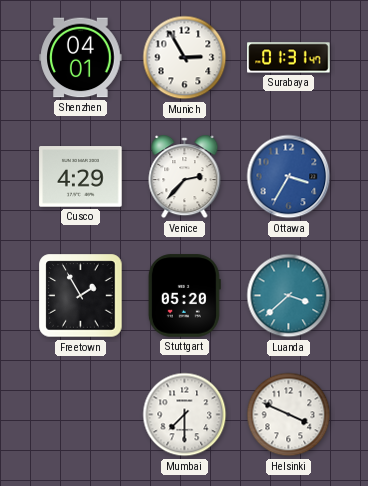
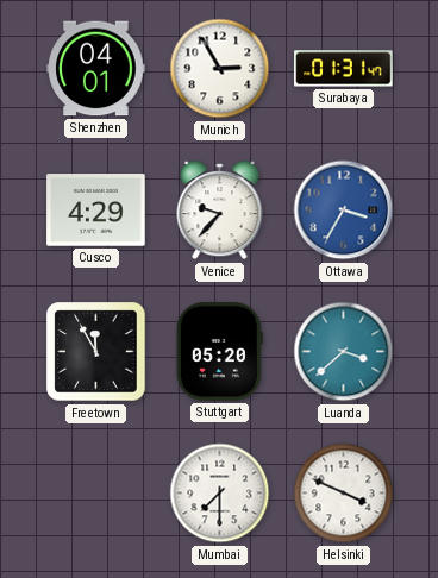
Venice: 2:37 -> 9:37 (220, 211)
Freetown: 1:55 -> 11:55 (96, 352)
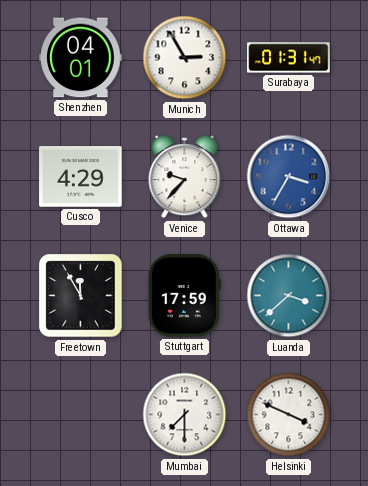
Stuttgart: 05:20 -> 17:59 (184, 296)
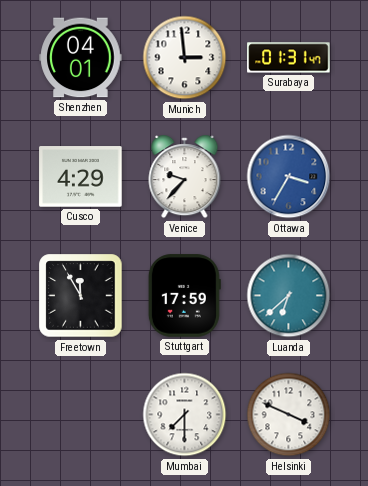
Munich: 2:55 -> 2:59 (185, 58)
Luanda: 3:38 -> 6:38 (289, 296)
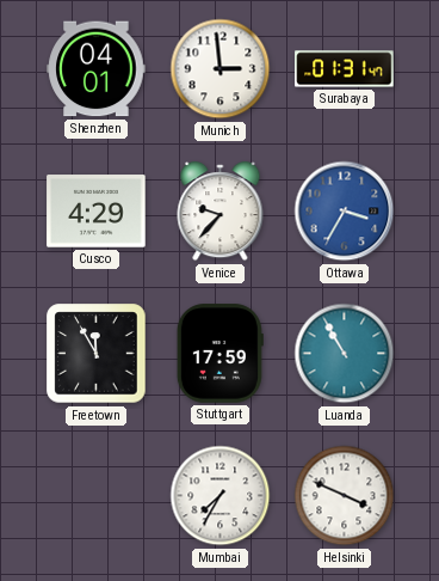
Luanda: 6:38 -> 10:55 (345, 354)
Mumbai: 7:30 -> 7:35 (221, 496)
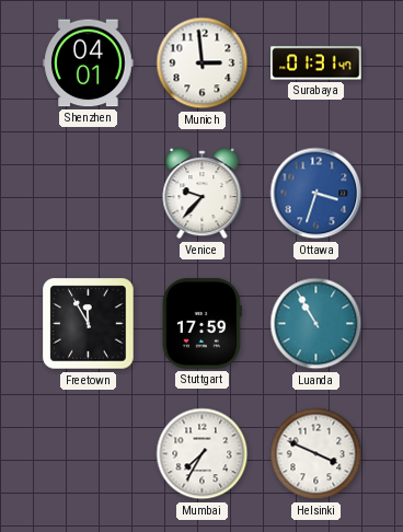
Cusco: 4:29 -> none (97, 212)
Ottawa: 3:35 -> 3:33 (316, 194)
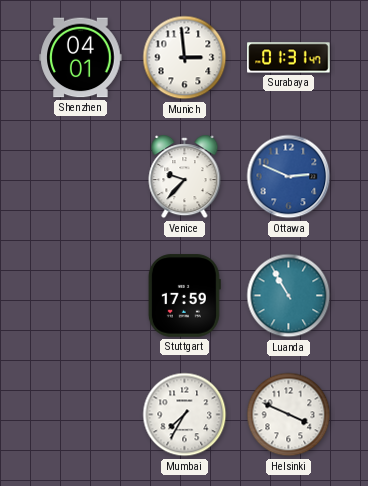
Ottawa: 3:33 -> 2:49 (289, 177)
Freetown: 11:55 -> none (89, 324)
